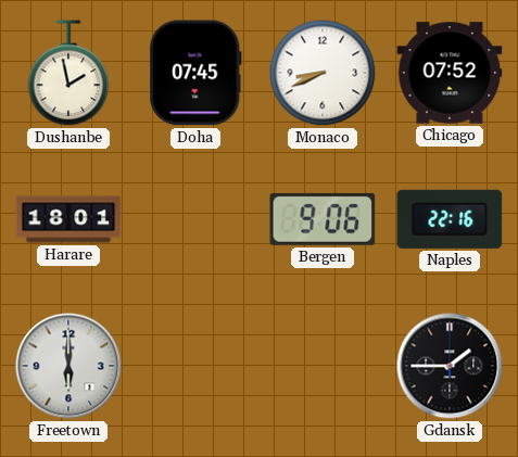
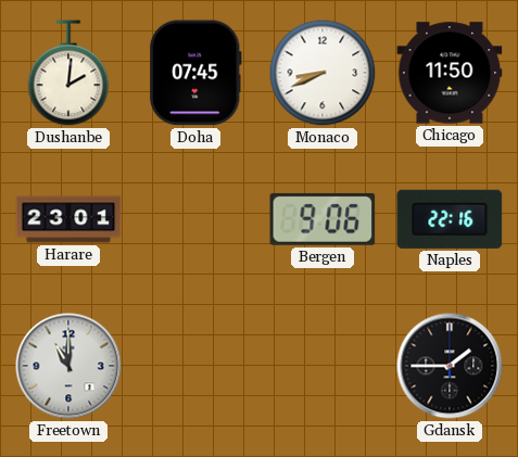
Dushanbe: 1:58 -> 2:01 (68, 73)
Chicago: 07:52 -> 11:50 (450, 73)
Harare: 18:01 -> 23:01 (68, 219)
Freetown: 6:00 -> 11:00 (68, 366)
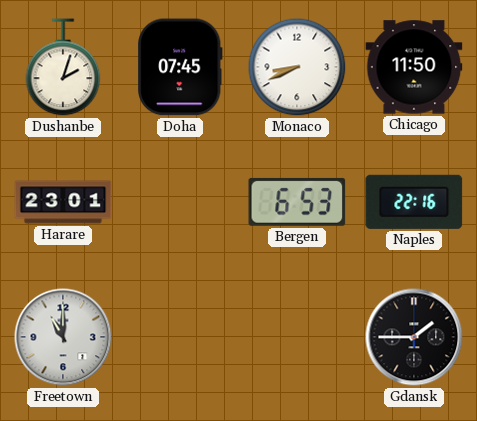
Dushanbe: 2:01 -> 2:03 (63, 67)
Bergen: 9:06 -> 6:53 (297, 202)
